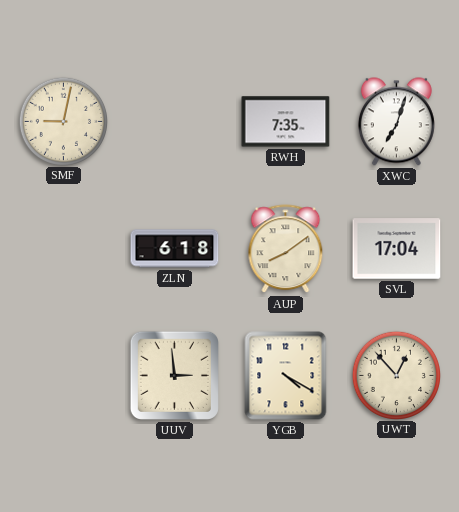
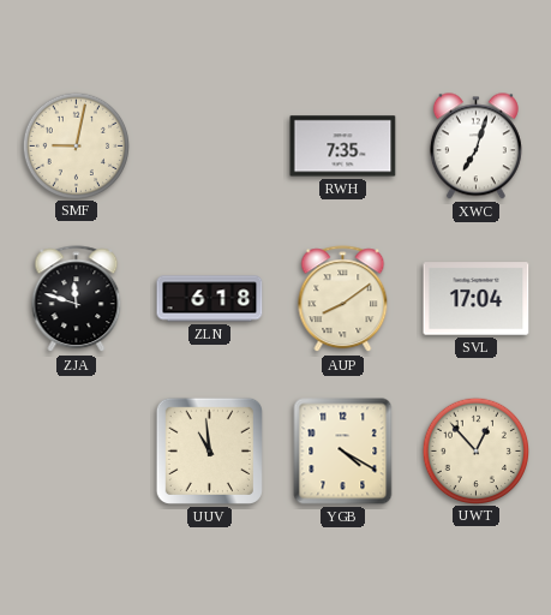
ZJA: none -> 11:48 (77, 299)
UUV: 2:59 -> 10:59 (209, 450)
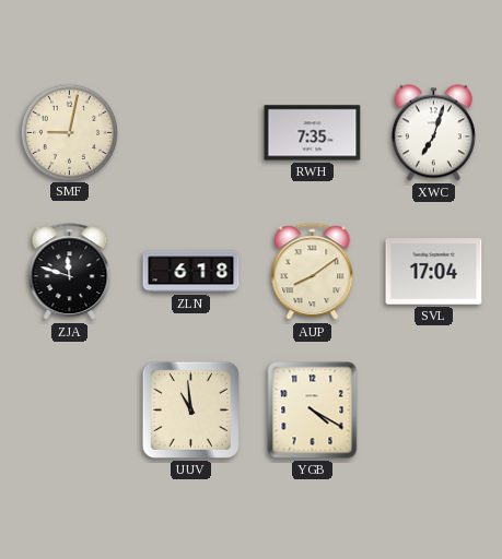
UWT: 12:53 -> none (475, 450)
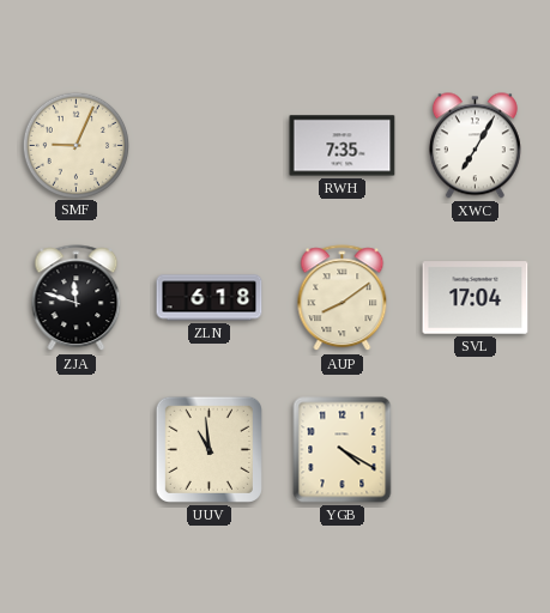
SMF: 9:02 -> 9:04 (75, 145)
XWC: 7:03 -> 7:05 (475, 146)
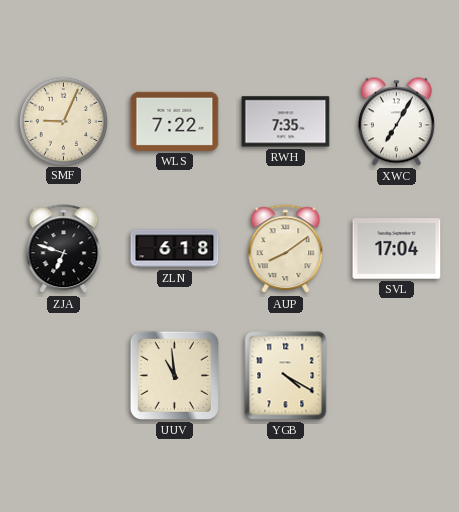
WLS: none -> 7:22 (175, 121)
ZJA: 11:48 -> 6:48 (64, 249)
